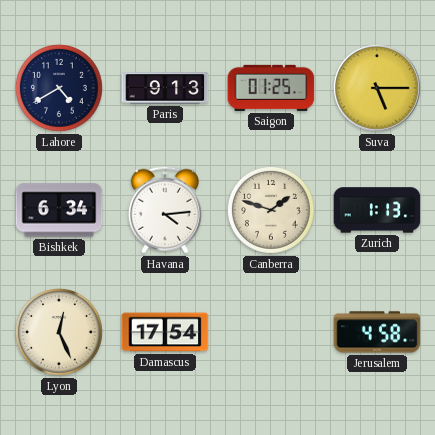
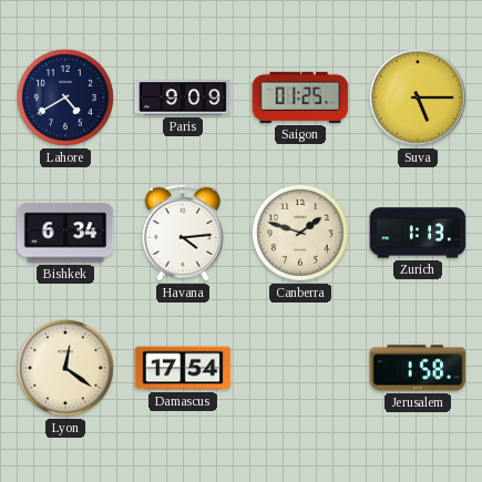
Paris: 9:13 -> 9:09 (183, 98)
Lyon: 12:26 -> 12:21 (65, 368)
Jerusalem: 4:58 -> 1:58 (418, 368)
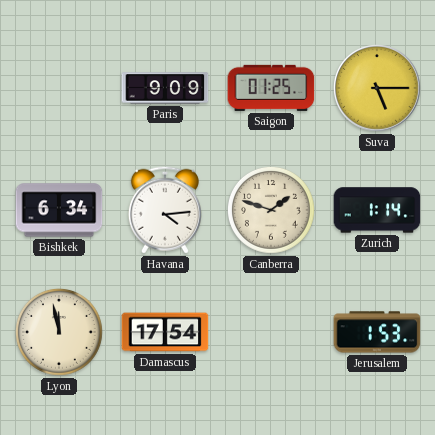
Lahore: 4:40 -> none (65, 98)
Zurich: 1:13 -> 1:14 (377, 210)
Lyon: 12:21 -> 11:58 (59, 332)
Jerusalem: 1:58 -> 1:53 (377, 332)
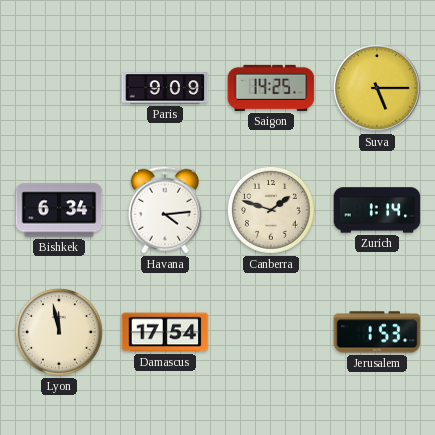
Saigon: 01:25 -> 14:25 (271, 88)
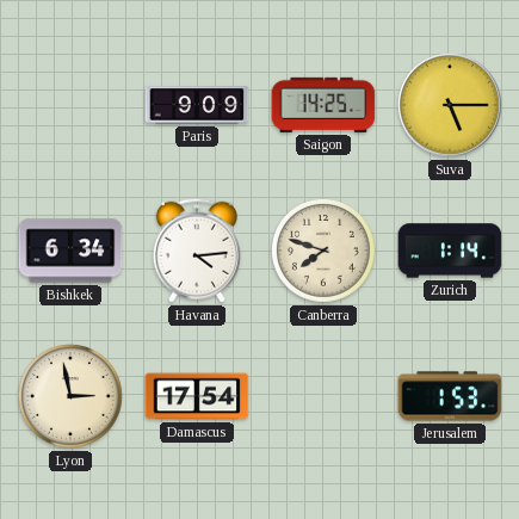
Canberra: 1:48 -> 7:48 (323, 251)
Lyon: 11:58 -> 2:58 (70, 396)
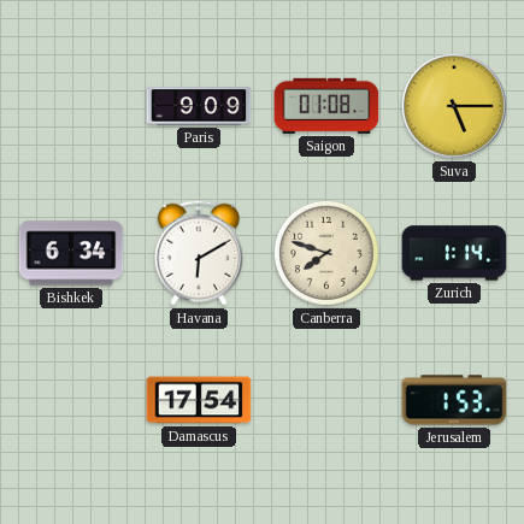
Saigon: 14:25 -> 01:08 (326, 106)
Havana: 4:14 -> 6:10 (199, 253)
Lyon: 2:58 -> none (70, 396)
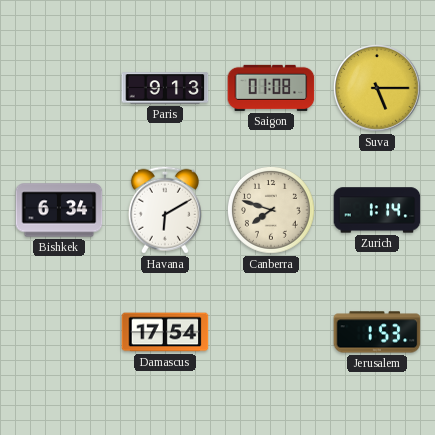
Paris: 9:09 -> 9:13 (165, 88)
